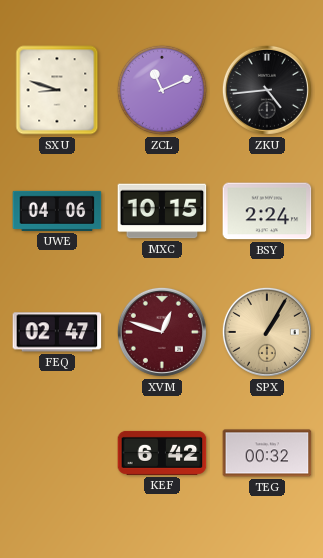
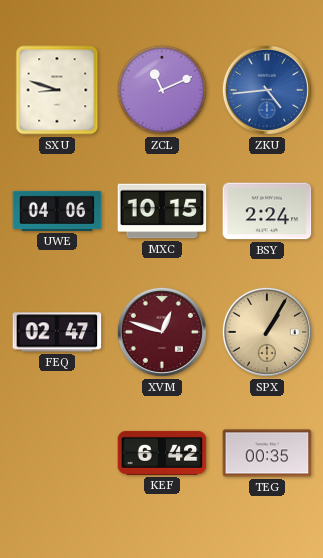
ZKU dial: black -> blue (267, 90)
TEG: 00:32 -> 00:35 (267, 453)
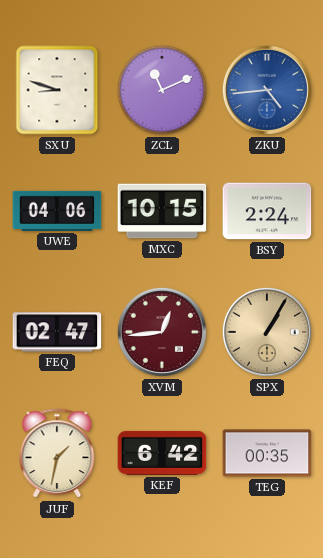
XVM: 12:48 -> 12:44 (162, 332)
JUF: none -> 1:32 (57, 454)
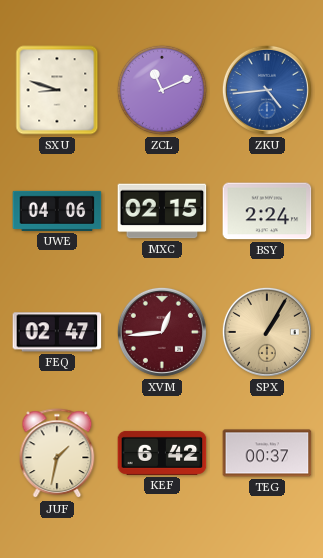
MXC: 10:15 -> 02:15 (162, 211)
TEG: 00:35 -> 00:37 (267, 453)
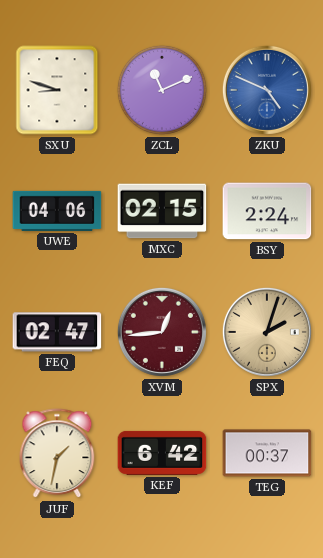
ZKU: 4:44 -> 4:49 (267, 90)
SPX: 1:05 -> 2:03 (267, 332)
